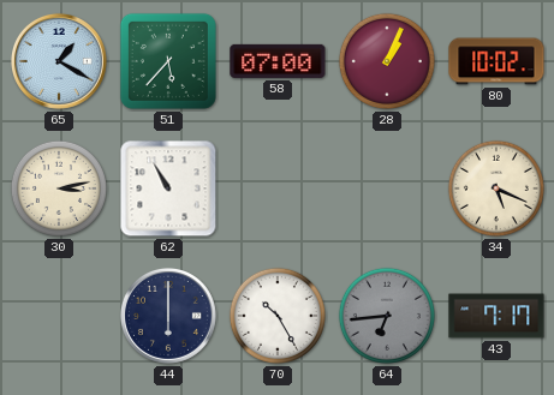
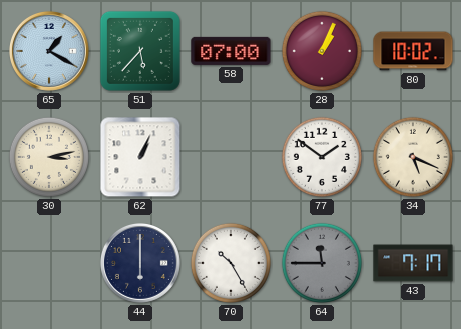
62: 10:55 -> 1:04 (140, 157)
77: none -> 1:51 (322, 157)
64: 6:44 -> 11:45 (322, 263)
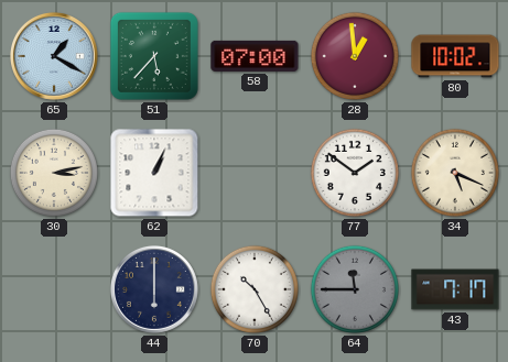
28: 1:04 -> 12:59 (355, 56)
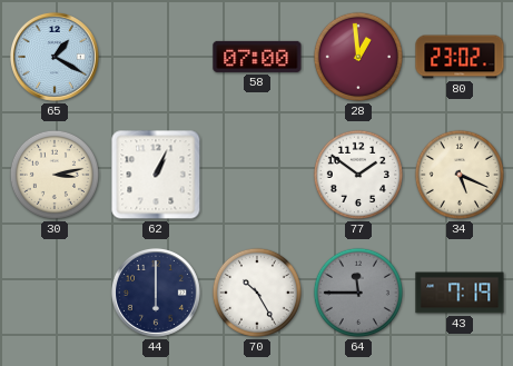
51: 5:37 -> none (154, 56)
80: 10:02 -> 23:02 (460, 57)
43: 7:17 -> 7:19 (460, 293)
